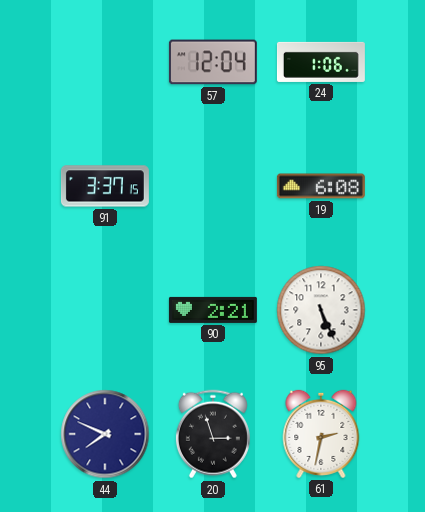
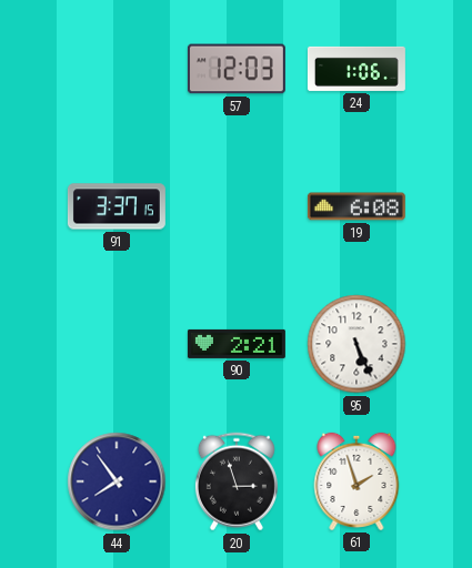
57: 12:04 -> 12:03 (237, 69)
44: 7:49 -> 7:54 (117, 481)
61: 2:32 -> 1:57 (356, 481)
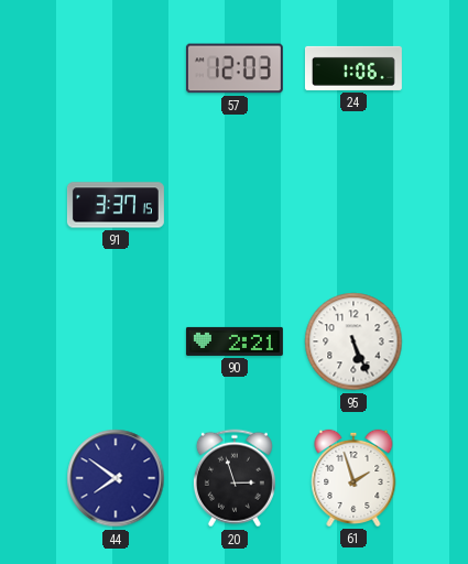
19: 6:08 -> none (356, 206)
44: 7:54 -> 7:51 (116, 478)
